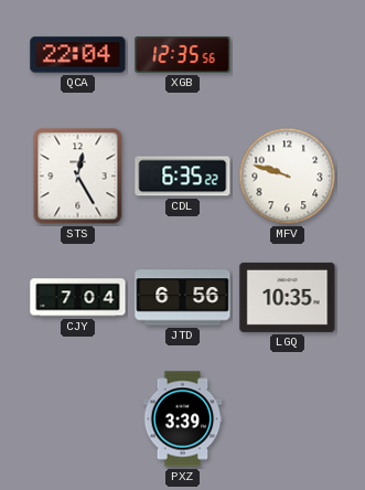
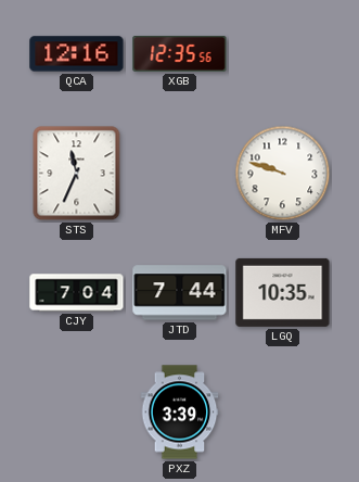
QCA: 22:04 -> 12:16 (77, 54)
STS: 12:25 -> 11:34 (77, 174)
CDL: 6:35 -> none (183, 177)
JTD: 6:56 -> 7:44 (180, 293)
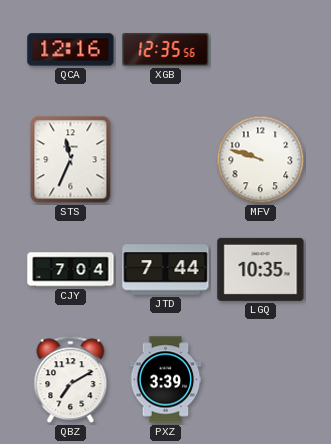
QBZ: none -> 7:10 (71, 380)
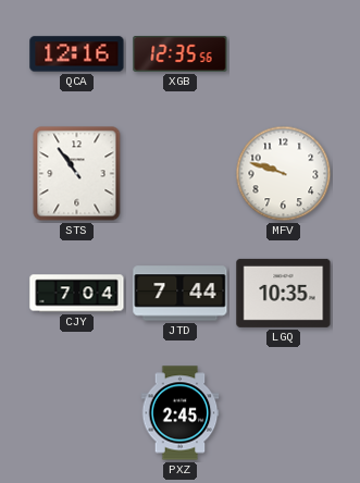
STS: 11:34 -> 10:54 (77, 174)
QBZ: 7:10 -> none (71, 380)
PXZ: 3:39 -> 2:45 (181, 413)
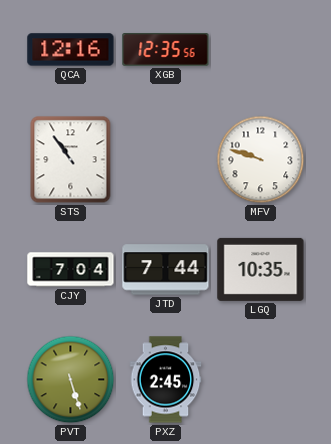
PVT: none -> 5:27 (71, 380)
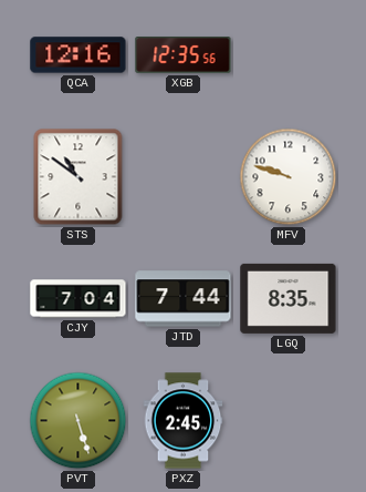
STS: 10:54 -> 10:51 (79, 177)
LGQ: 10:35 -> 8:35 (289, 298)
